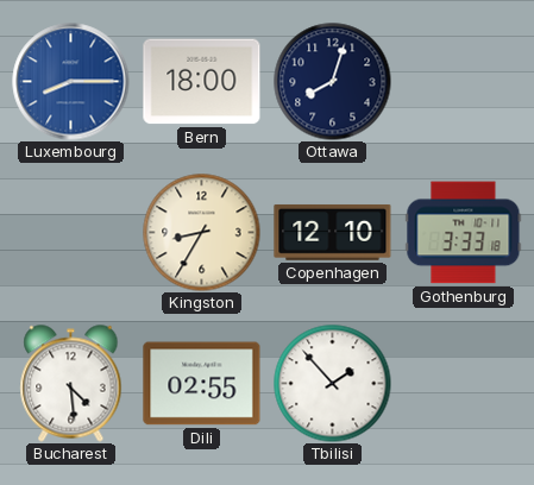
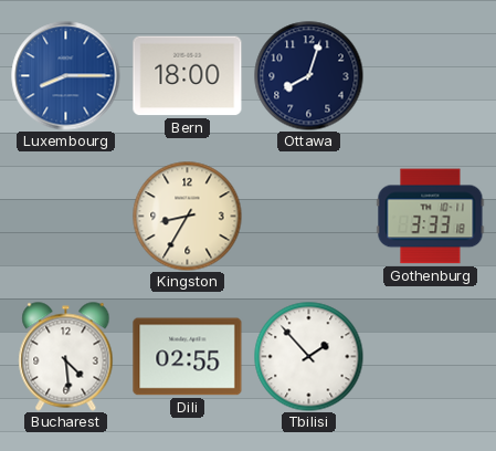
Copenhagen: 12:10 -> none (333, 232)
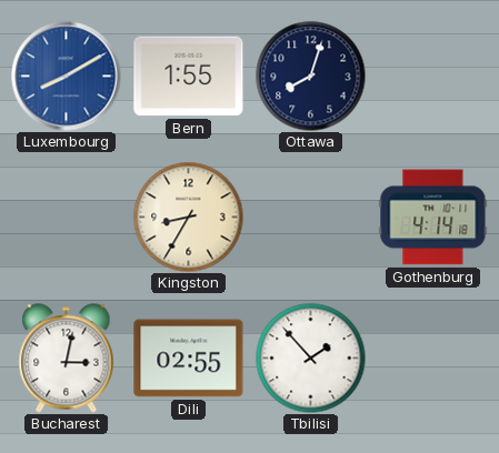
Luxembourg: 8:15 -> 8:10 (67, 77)
Bern: 18:00 -> 1:55 (189, 77)
Gothenburg: 3:33 -> 4:14 (433, 218)
Bucharest: 4:29 -> 3:02 (67, 359)
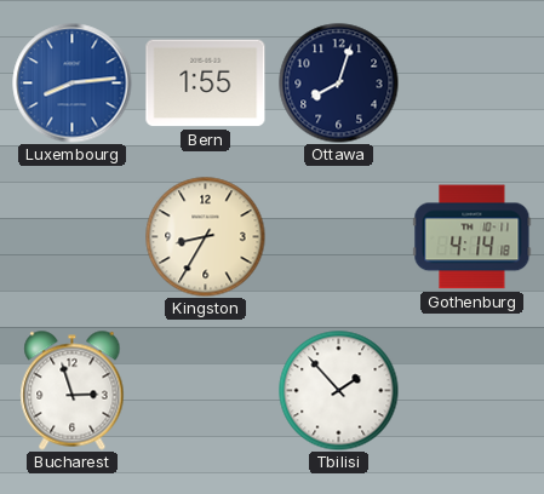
Luxembourg: 8:10 -> 8:14 (73, 84)
Bucharest: 3:02 -> 2:57 (73, 391)
Dili: 02:55 -> none (189, 359)
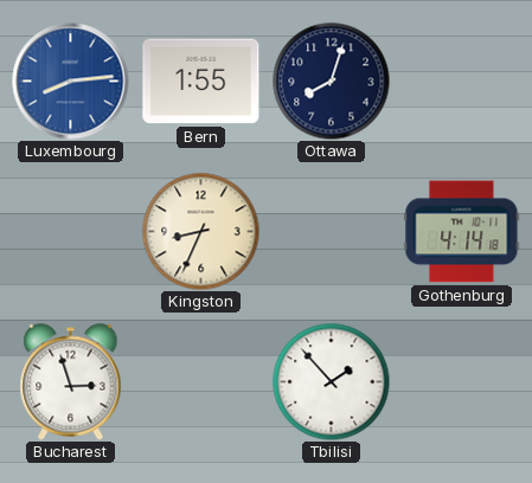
Kingston: 8:35 -> 8:34 (201, 232)
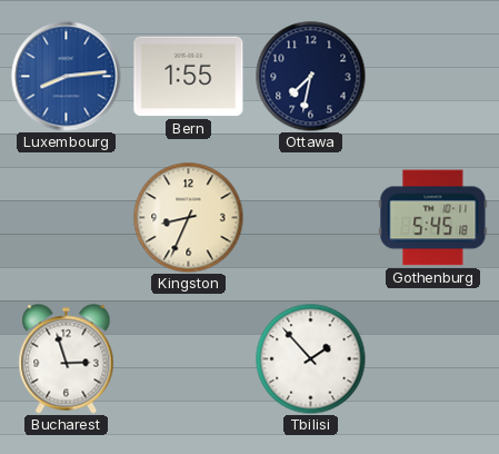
Ottawa: 8:03 -> 7:32 (311, 77)
Gothenburg: 4:14 -> 5:45 (433, 218)
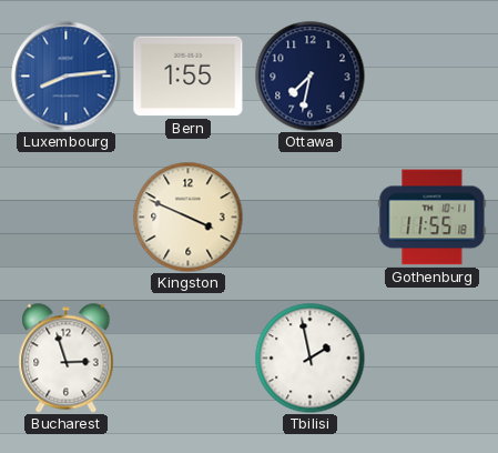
Kingston: 8:34 -> 3:49 (189, 218)
Gothenburg: 5:45 -> 11:55 (433, 218)
Tbilisi: 1:53 -> 1:58 (311, 359)
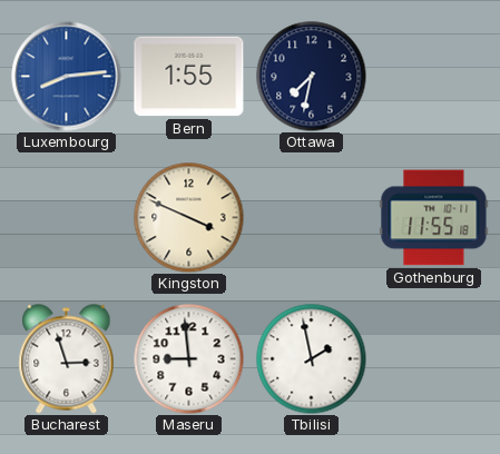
Maseru: none -> 8:59 (189, 359)
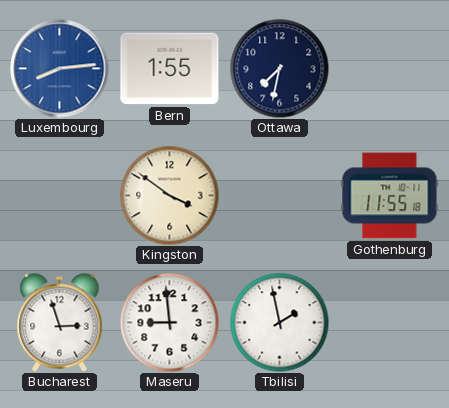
Kingston: 3:49 -> 3:51 (170, 196)
